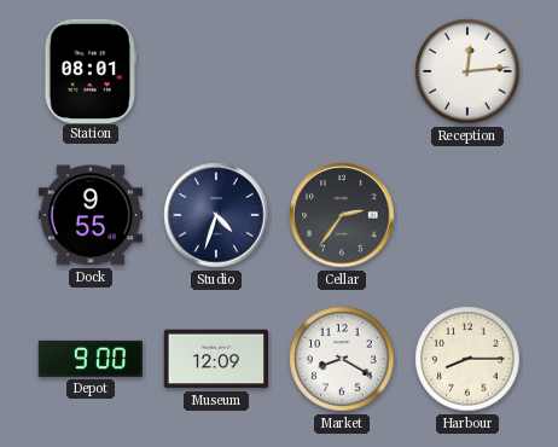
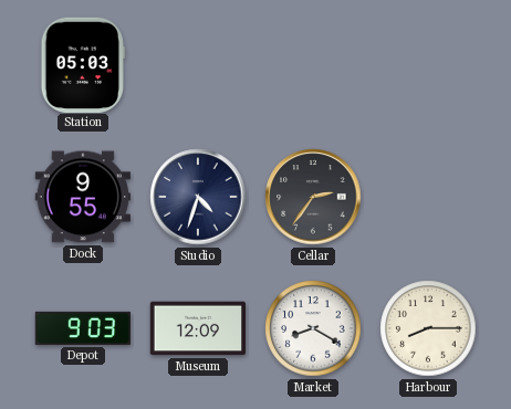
Station: 08:01 -> 05:03 (83, 64)
Reception: 12:14 -> none (467, 71)
Depot: 9:00 -> 9:03 (83, 328)
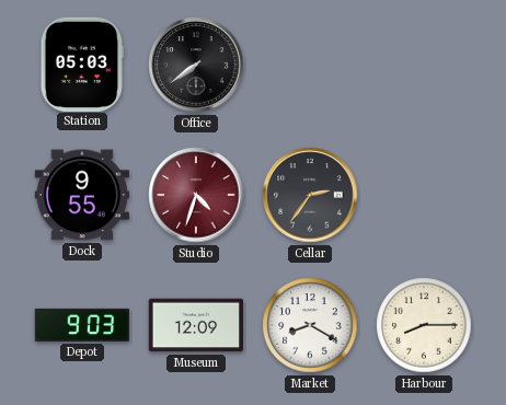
Office: none -> 7:39 (196, 65)
Studio dial: navy -> burgundy (196, 195)
